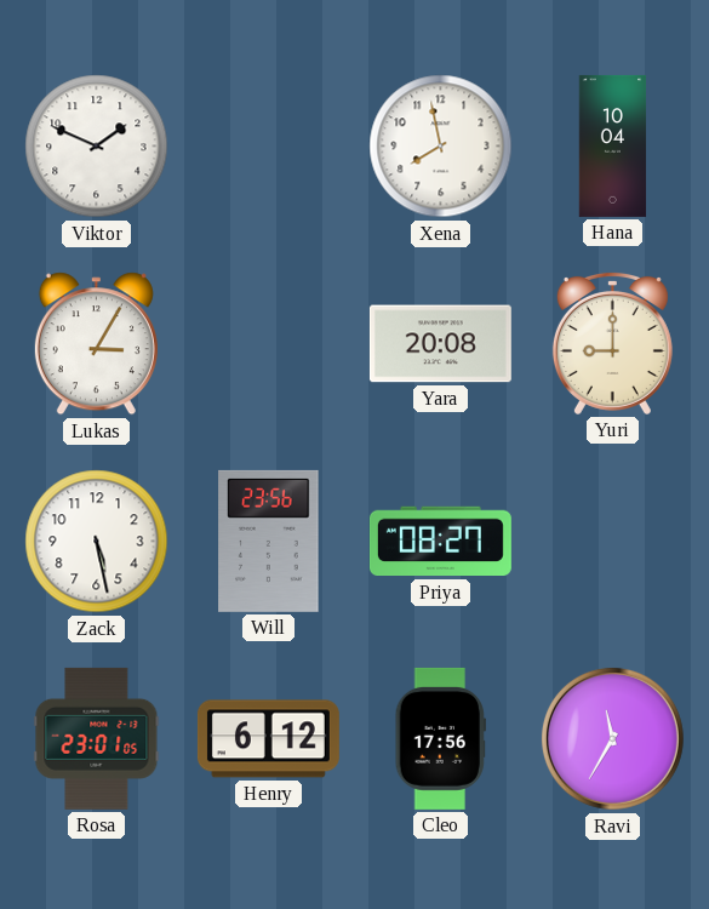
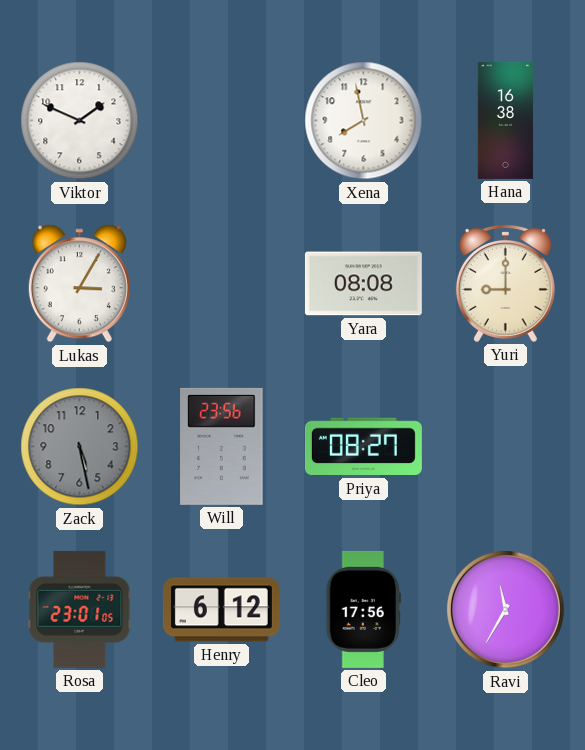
Hana: 10:04 -> 16:38 (506, 120)
Yara: 20:08 -> 08:08 (363, 284)
Zack dial: white -> grey (80, 447)
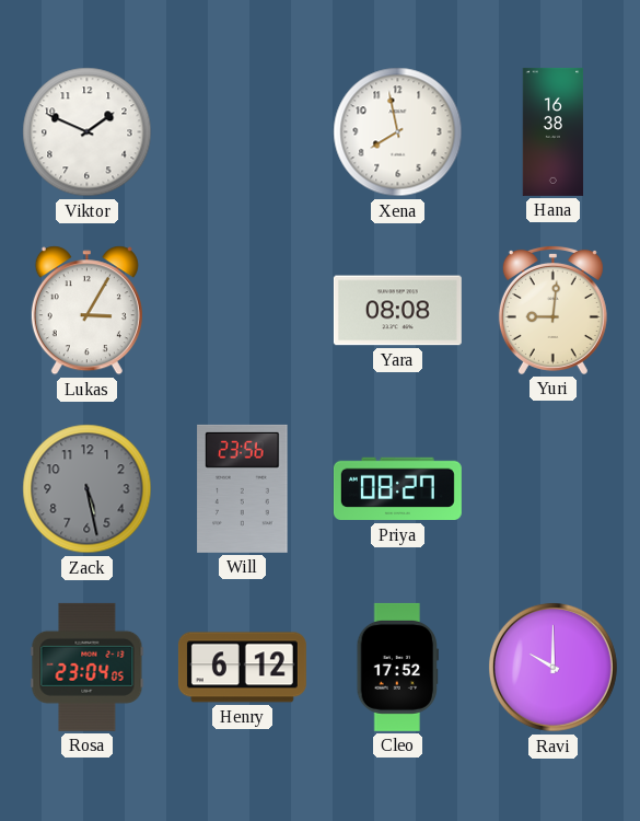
Yuri: 9:00 -> 9:01 (552, 310)
Rosa: 23:01 -> 23:04 (88, 667)
Cleo: 17:56 -> 17:52 (397, 667)
Ravi: 11:35 -> 10:00 (552, 667)
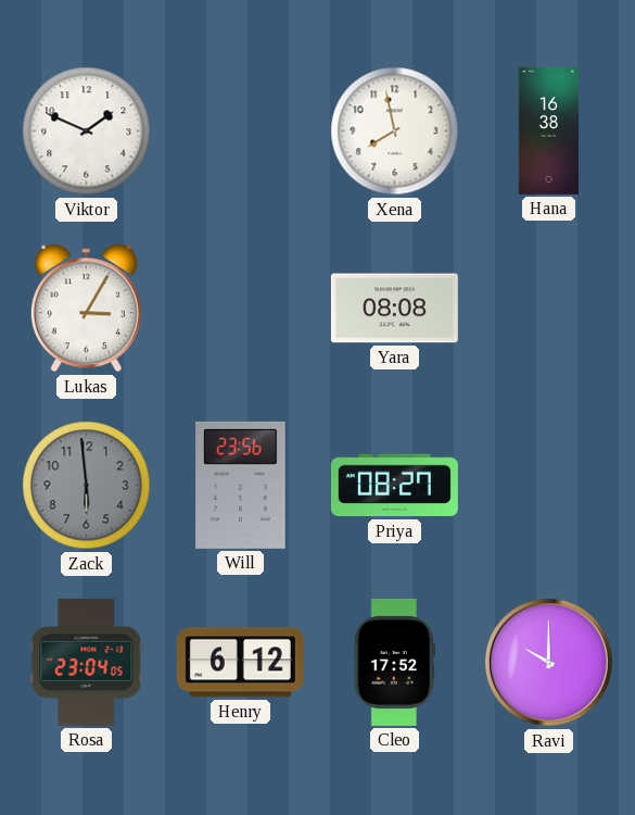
Yuri: 9:01 -> none (552, 310)
Zack: 5:28 -> 5:59 (87, 486)
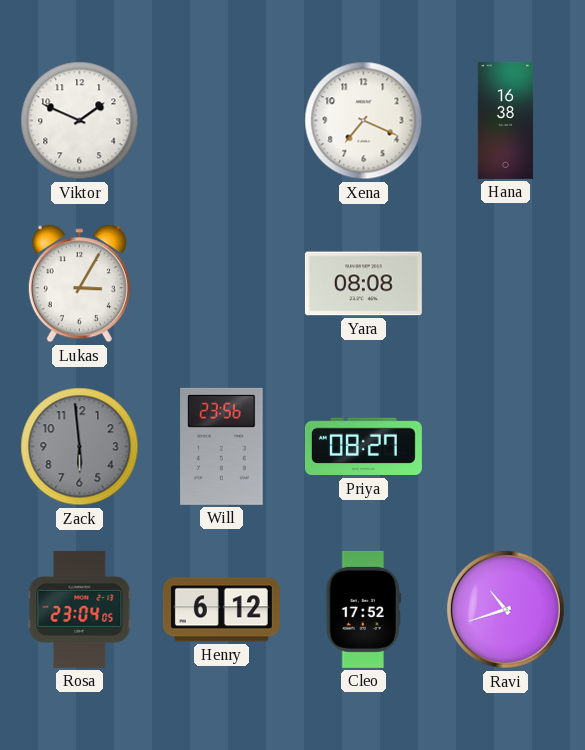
Xena: 7:58 -> 7:19 (364, 121)
Ravi: 10:00 -> 10:42 (505, 609)
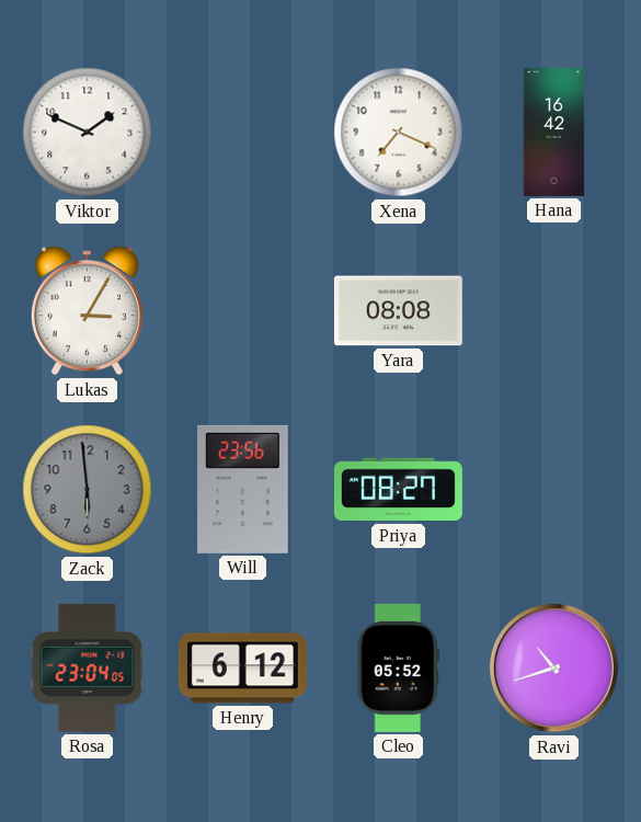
Hana: 16:38 -> 16:42 (554, 132)
Cleo: 17:52 -> 05:52 (398, 667)
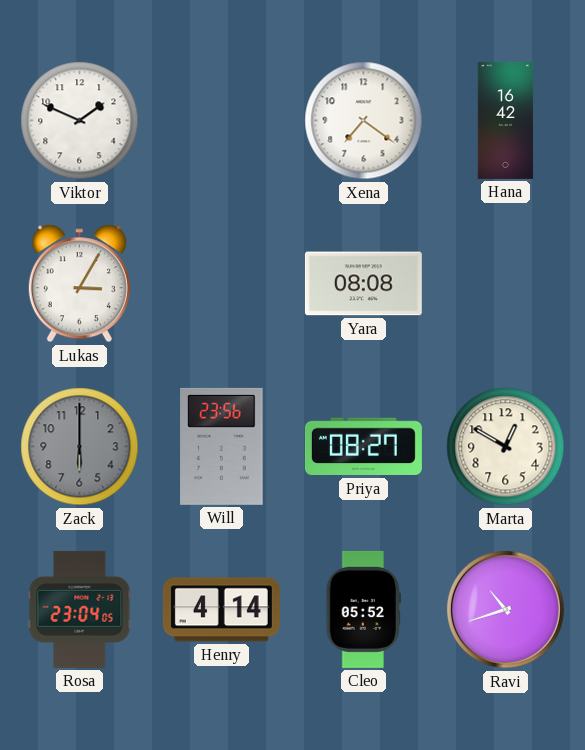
Xena: 7:19 -> 7:21 (364, 121)
Zack: 5:59 -> 6:00 (80, 447)
Marta: none -> 12:50 (506, 447)
Henry: 6:12 -> 4:14 (221, 610)
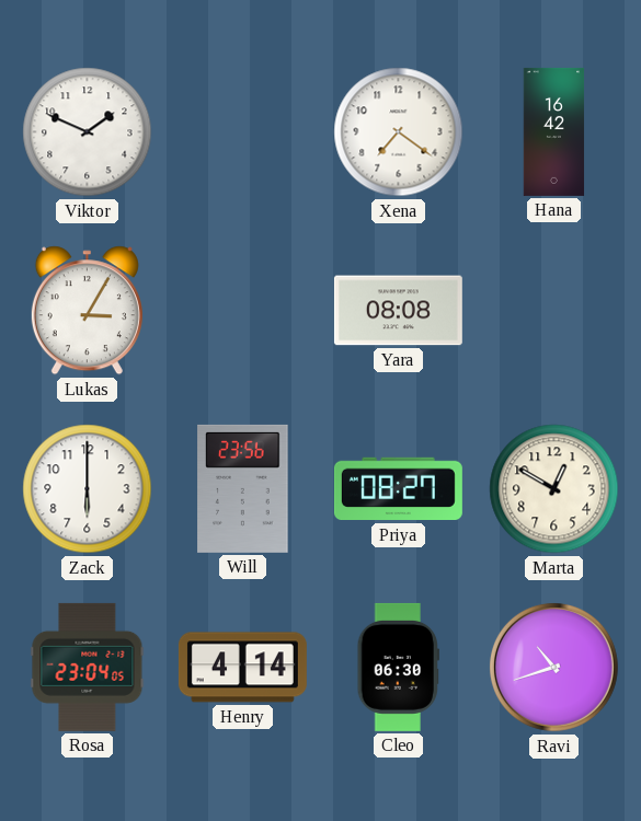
Zack dial: grey -> white (88, 489)
Cleo: 05:52 -> 06:30 (398, 667)
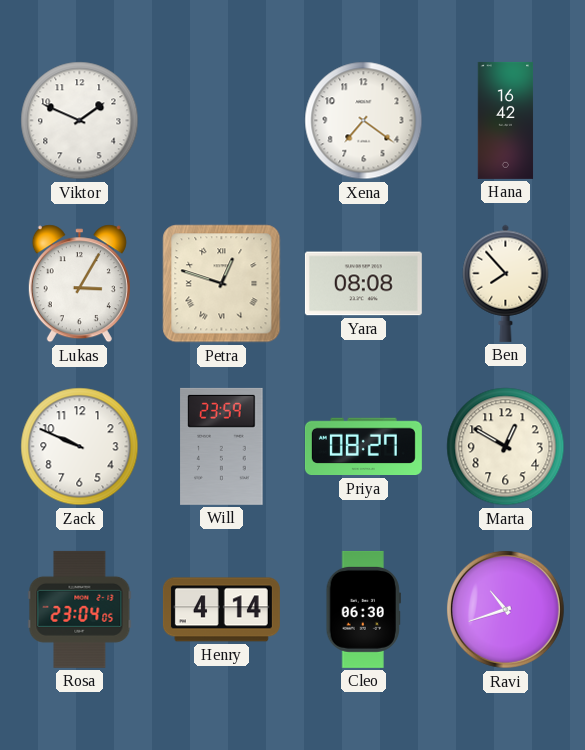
Petra: none -> 12:48 (222, 284)
Ben: none -> 7:53 (506, 283)
Zack: 6:00 -> 9:49 (80, 447)
Will: 23:56 -> 23:59 (222, 446)
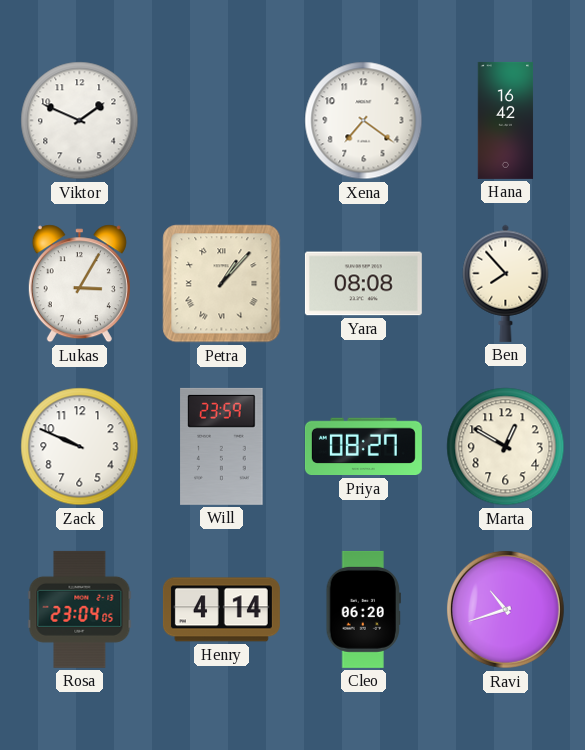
Petra: 12:48 -> 1:07 (222, 284)
Cleo: 06:30 -> 06:20 (363, 609)
